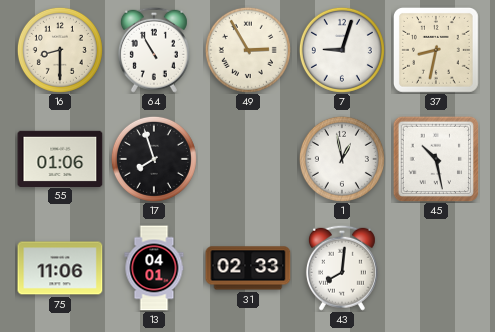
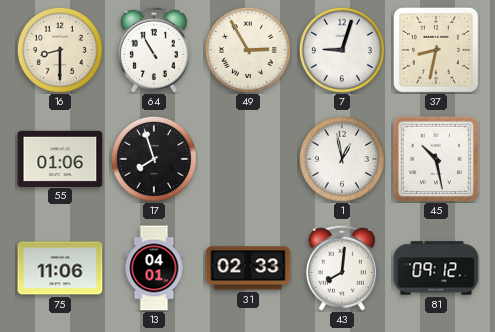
81: none -> 09:12 (436, 268)
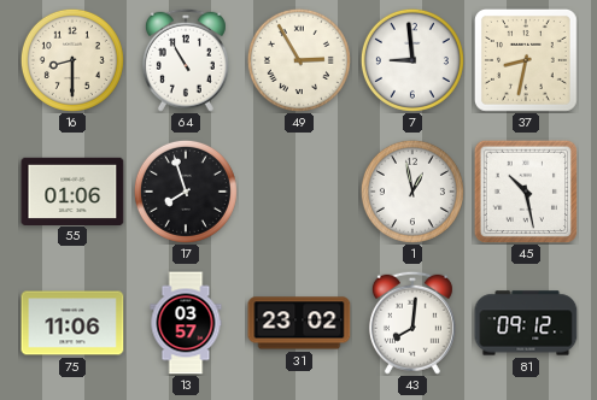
7: 9:03 -> 8:59 (412, 60)
13: 04:01 -> 03:57 (186, 323)
31: 02:33 -> 23:02 (299, 323)
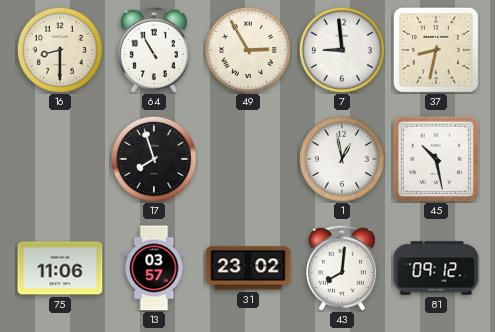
55: 01:06 -> none (72, 190)
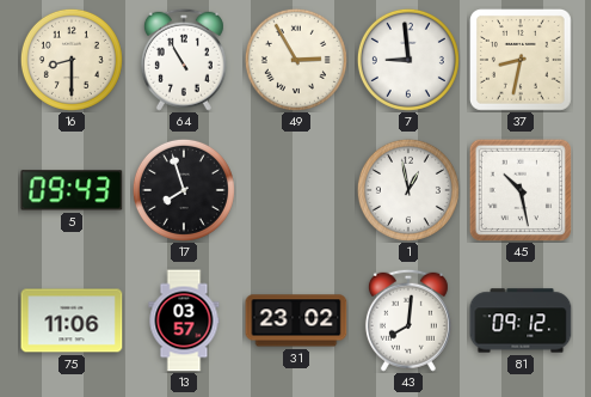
5: none -> 09:43 (72, 190)
